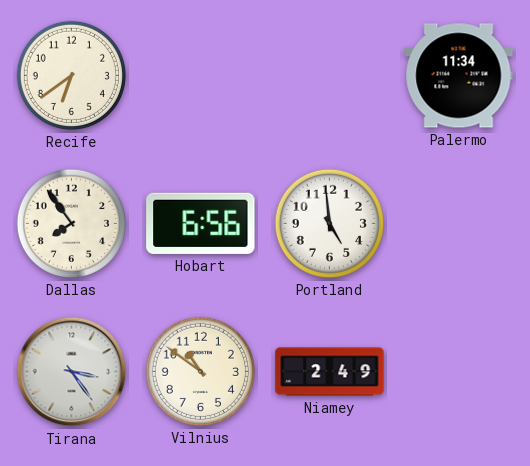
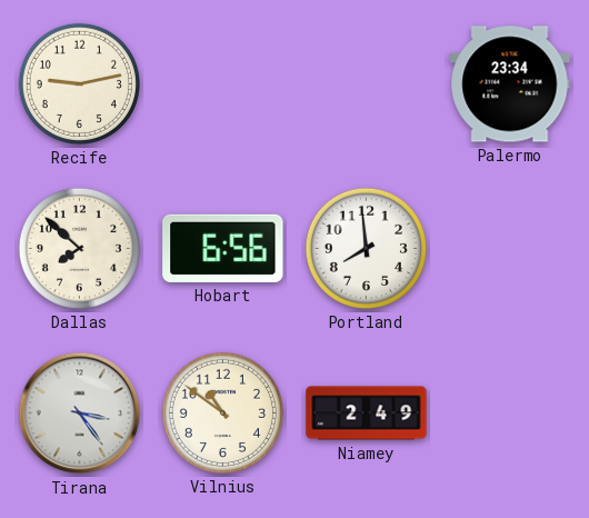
Recife: 6:39 -> 9:13 (79, 83)
Palermo: 11:34 -> 23:34 (510, 84)
Dallas: 7:54 -> 7:52 (79, 248)
Portland: 4:59 -> 7:59 (366, 248)
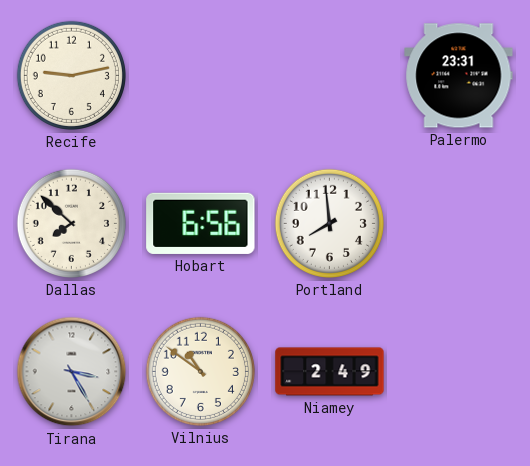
Palermo: 23:34 -> 23:31 (459, 76)
Tirana: 3:24 -> 3:25 (72, 372)
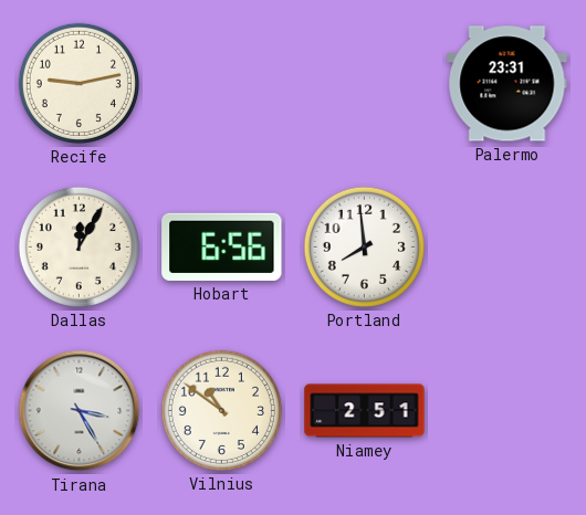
Dallas: 7:52 -> 12:05 (79, 246)
Niamey: 2:49 -> 2:51 (365, 411)
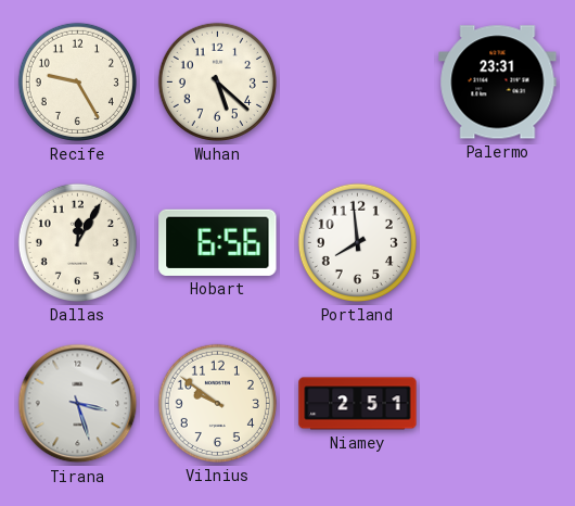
Recife: 9:13 -> 9:25 (77, 81)
Wuhan: none -> 5:22 (217, 81)
Tirana: 3:25 -> 3:27 (78, 404)
Vilnius: 10:51 -> 9:51 (217, 403)
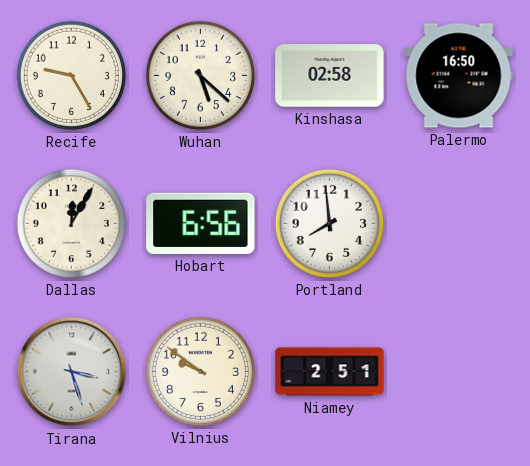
Kinshasa: none -> 02:58 (330, 76)
Palermo: 23:31 -> 16:50 (459, 76)
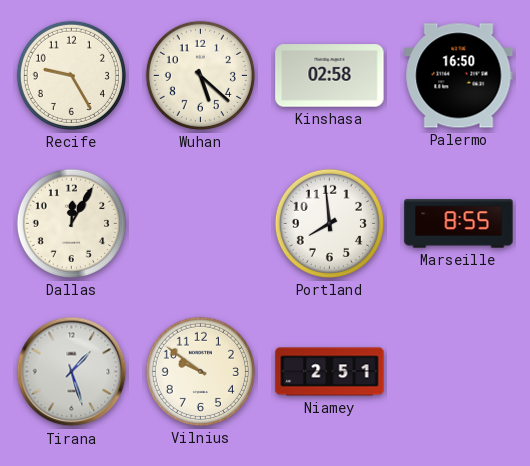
Hobart: 6:56 -> none (201, 223)
Marseille: none -> 8:55 (459, 224)
Tirana: 3:27 -> 1:27 (72, 372)
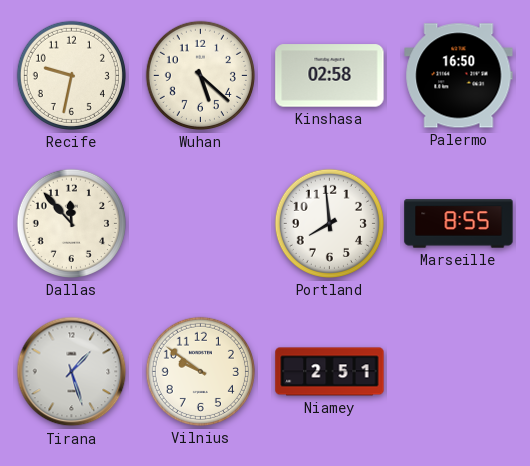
Recife: 9:25 -> 9:32 (71, 75)
Dallas: 12:05 -> 11:53 (71, 223)
